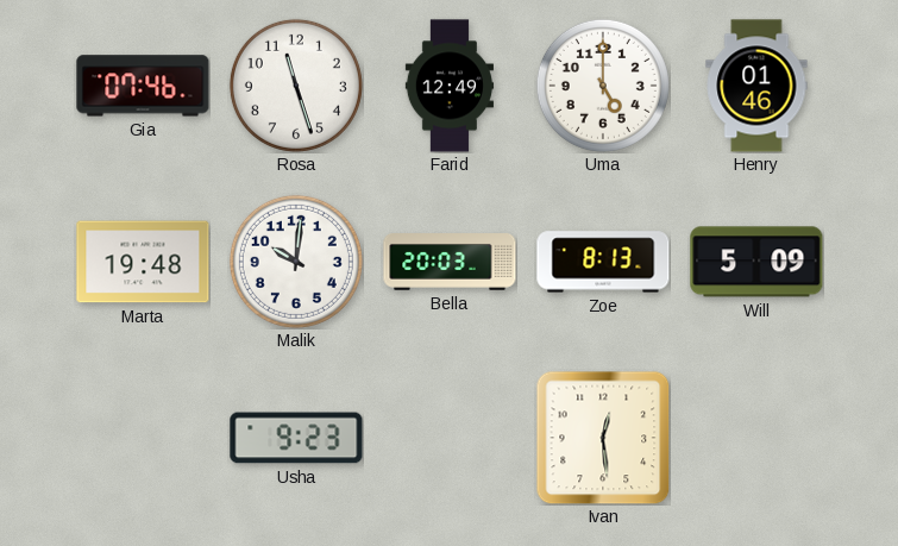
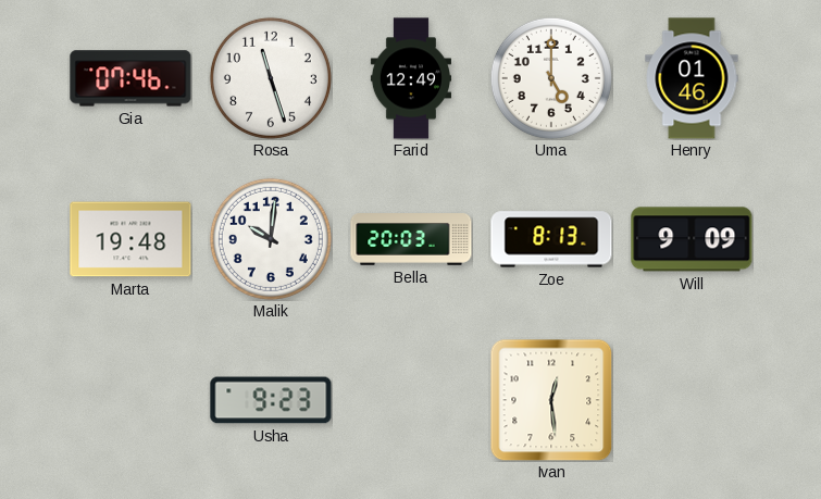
Will: 5:09 -> 9:09 (692, 239)
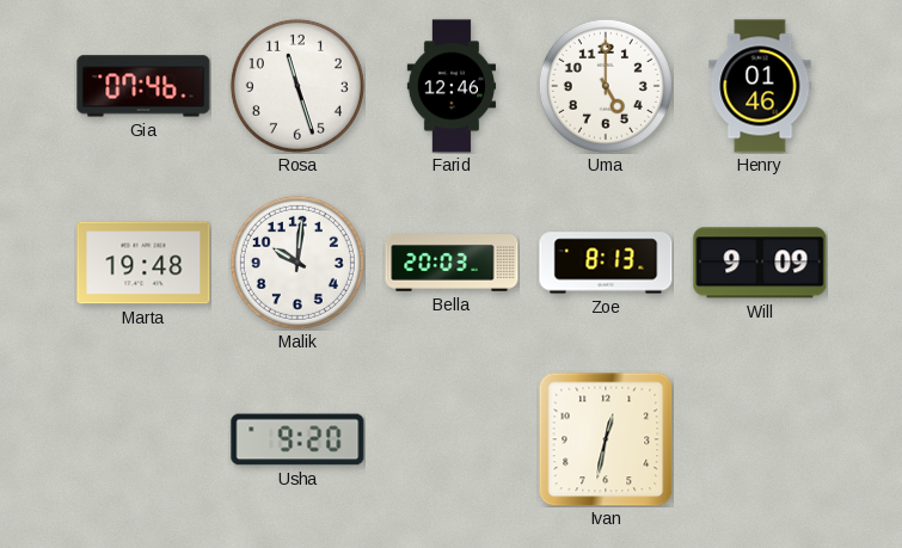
Farid: 12:49 -> 12:46 (450, 86)
Usha: 9:23 -> 9:20 (297, 439)
Ivan: 12:29 -> 12:32 (606, 439)
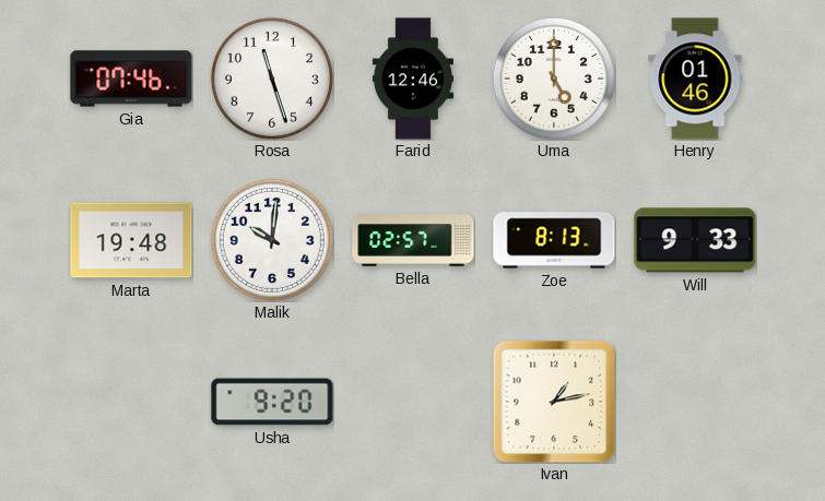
Bella: 20:03 -> 02:57 (413, 240)
Will: 9:09 -> 9:33 (695, 240)
Ivan: 12:32 -> 1:13 (554, 402)
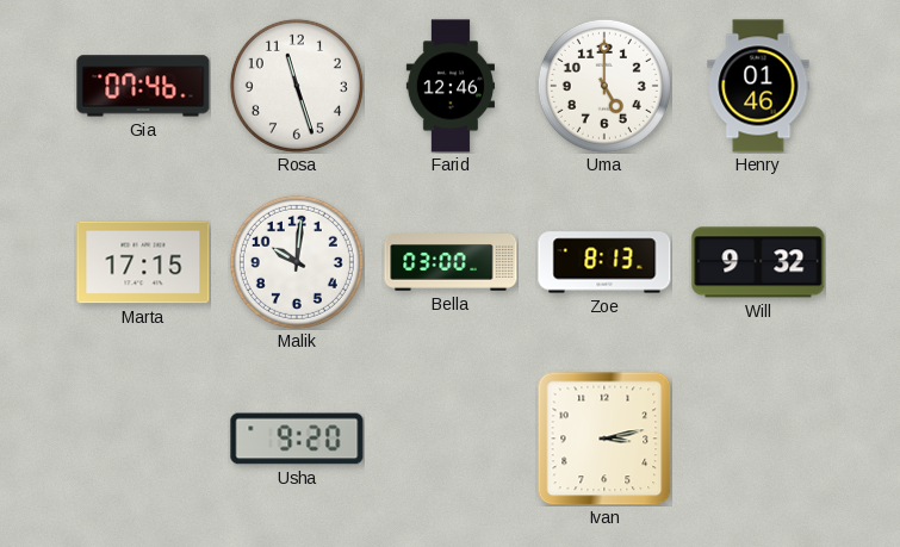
Marta: 19:48 -> 17:15 (143, 262)
Bella: 02:57 -> 03:00 (451, 262)
Will: 9:33 -> 9:32 (758, 262)
Ivan: 1:13 -> 3:13 (604, 439)
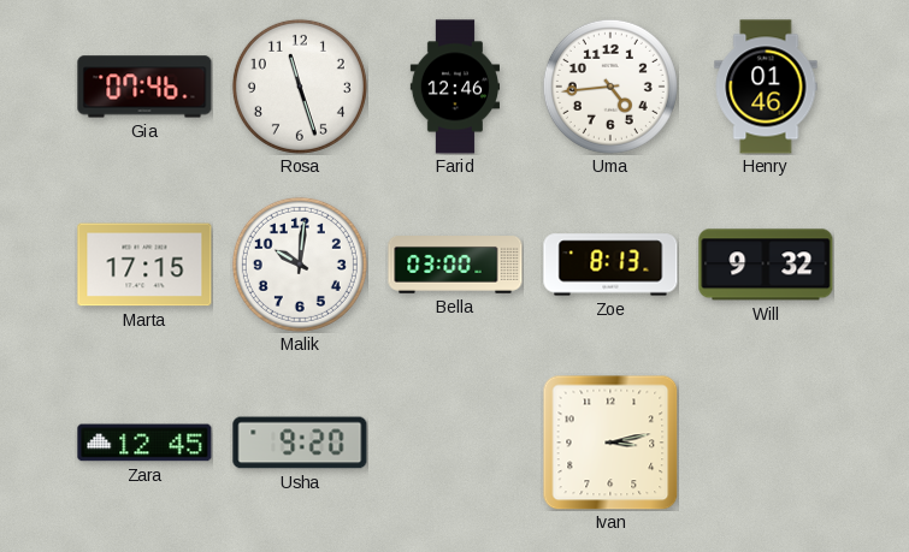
Uma: 5:00 -> 4:44 (610, 87)
Zara: none -> 12:45 (144, 443)
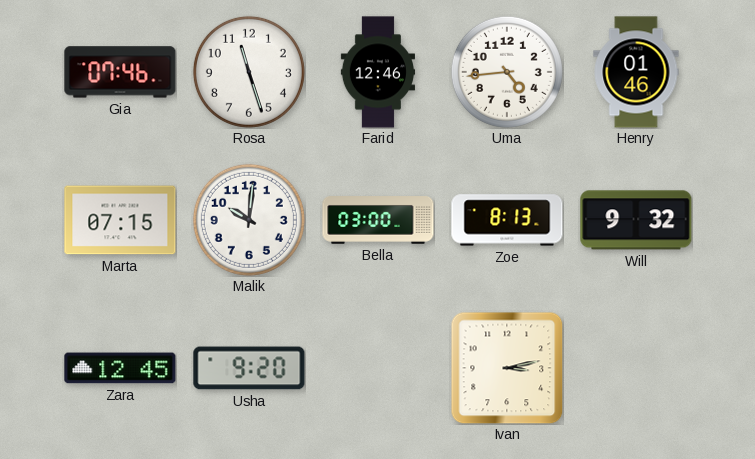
Marta: 17:15 -> 07:15 (120, 220)
